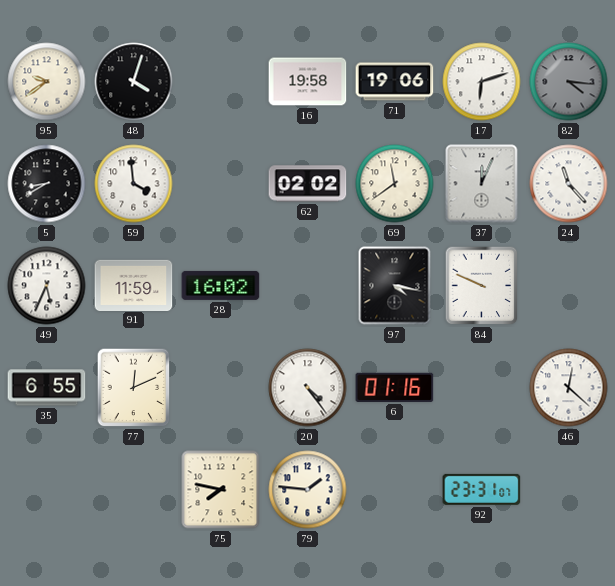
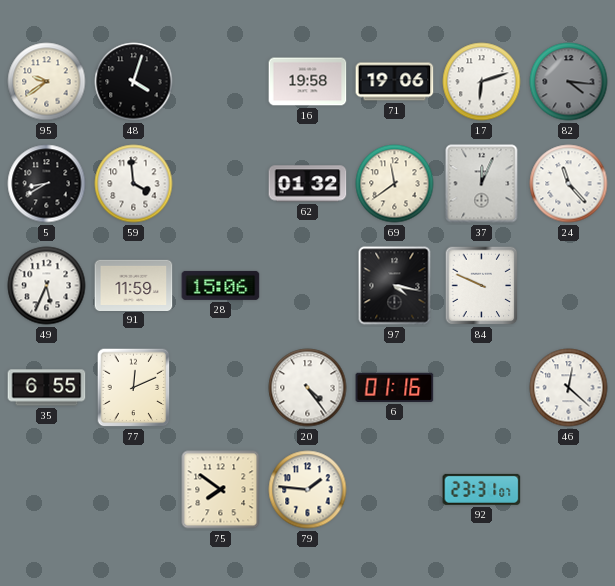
62: 02:02 -> 01:32 (308, 184)
28: 16:02 -> 15:06 (221, 285)
75: 7:47 -> 7:51 (221, 490)
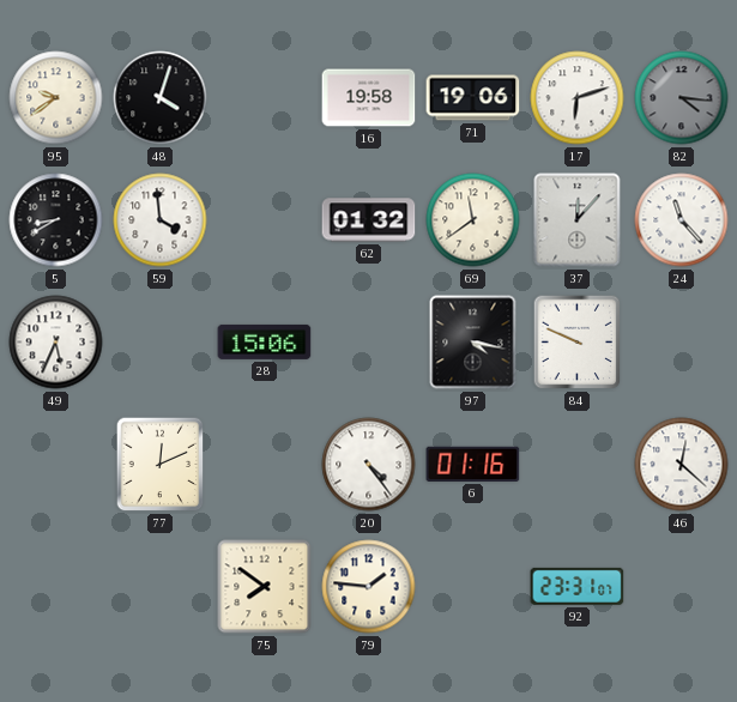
37: 12:04 -> 12:07 (578, 220)
91: 11:59 -> none (134, 285)
35: 6:55 -> none (47, 388)
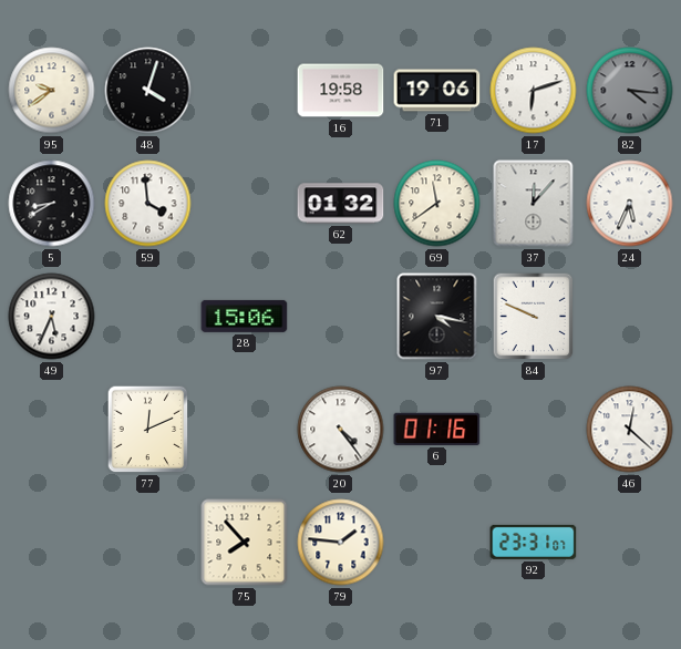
24: 11:23 -> 5:34 (630, 204)
75: 7:51 -> 7:53 (245, 543)
